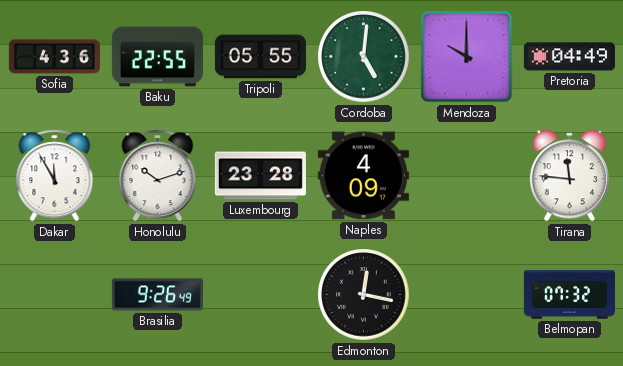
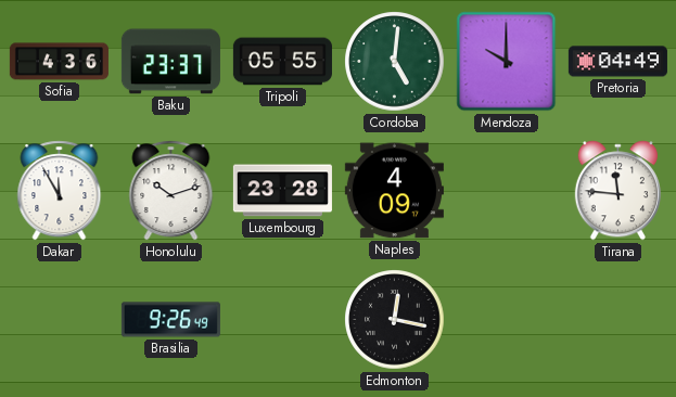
Baku: 22:55 -> 23:37 (170, 62)
Belmopan: 07:32 -> none (569, 295)
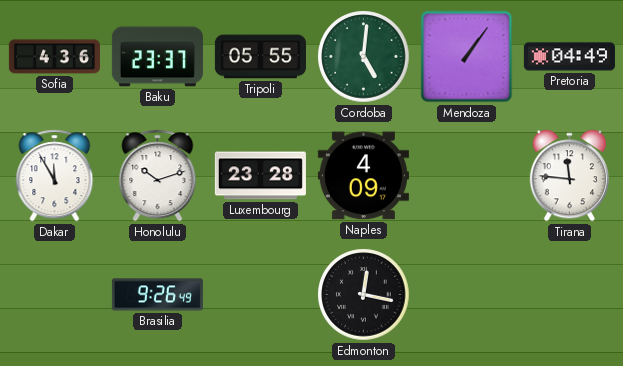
Mendoza: 10:00 -> 1:06 (467, 57)
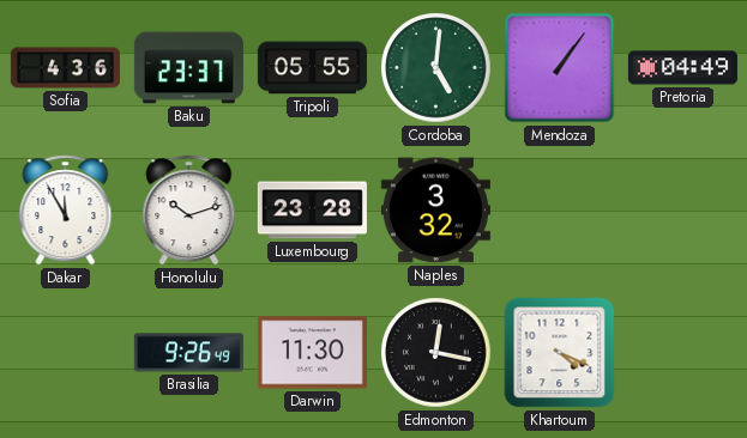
Naples: 4:09 -> 3:32 (435, 211)
Tirana: 11:46 -> none (569, 176)
Darwin: none -> 11:30 (312, 353)
Khartoum: none -> 4:19 (560, 353)
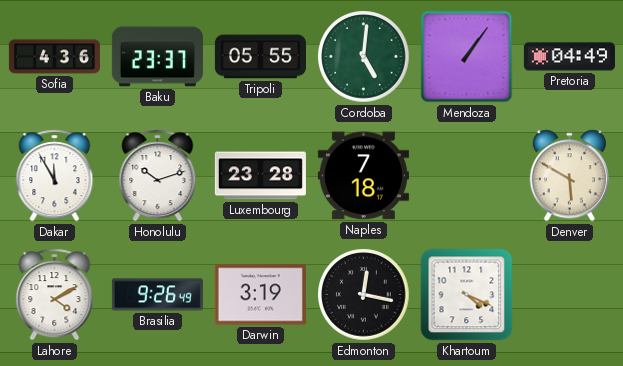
Naples: 3:32 -> 7:18 (363, 176)
Denver: none -> 5:50 (569, 176)
Lahore: none -> 4:10 (55, 295)
Darwin: 11:30 -> 3:19 (260, 295)
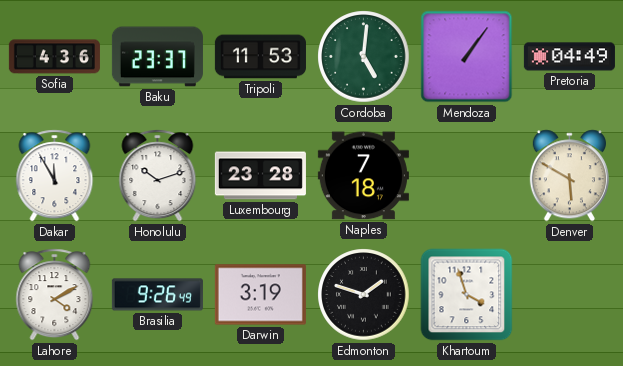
Tripoli: 05:55 -> 11:53 (260, 57)
Edmonton: 12:17 -> 1:48 (364, 295)
Khartoum: 4:19 -> 3:57 (467, 295)
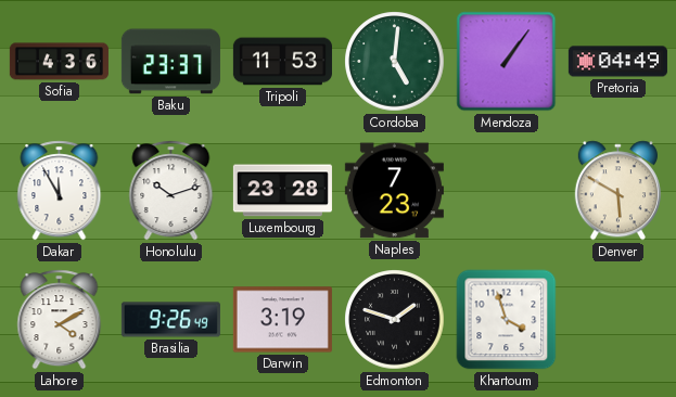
Naples: 7:18 -> 7:23 (394, 191)
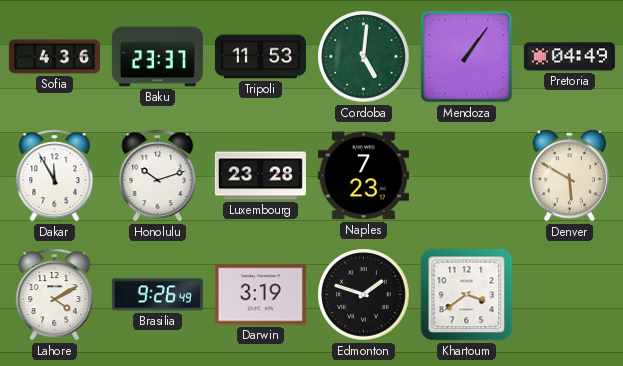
Khartoum: 3:57 -> 3:39 (467, 295)
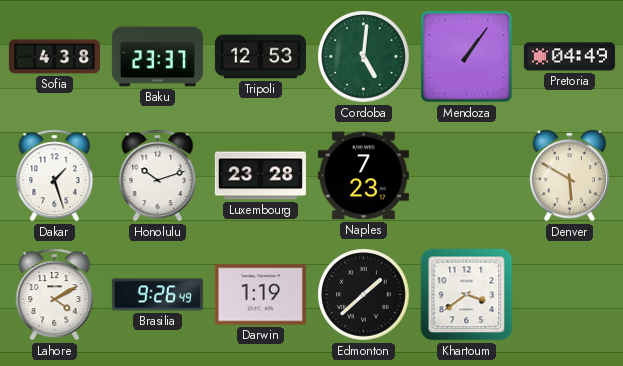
Sofia: 4:36 -> 4:38 (54, 57)
Tripoli: 11:53 -> 12:53 (260, 57)
Dakar: 11:55 -> 1:27 (55, 176)
Darwin: 3:19 -> 1:19 (260, 295)
Edmonton: 1:48 -> 1:38 (364, 295)
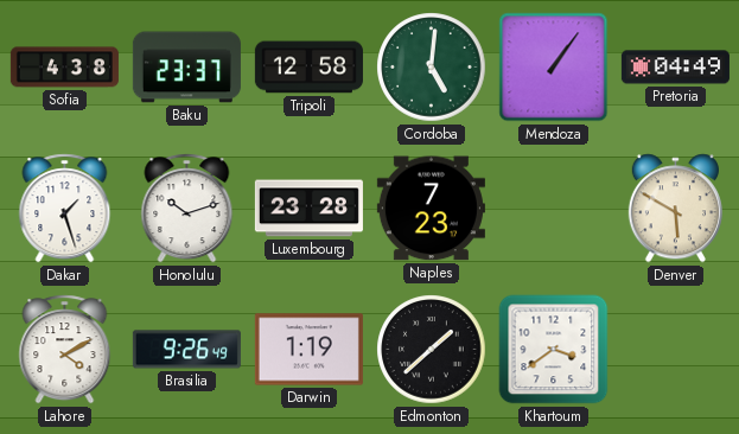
Tripoli: 12:53 -> 12:58 (308, 68)
